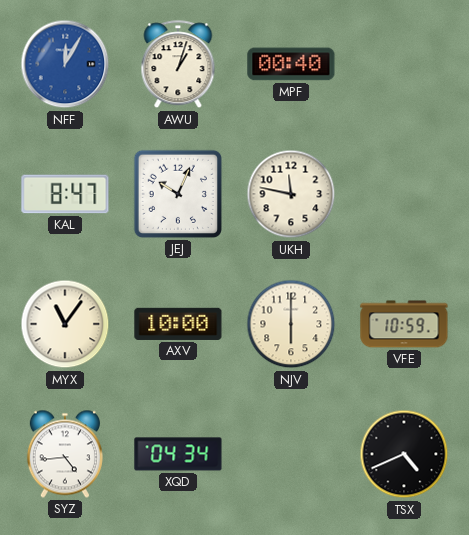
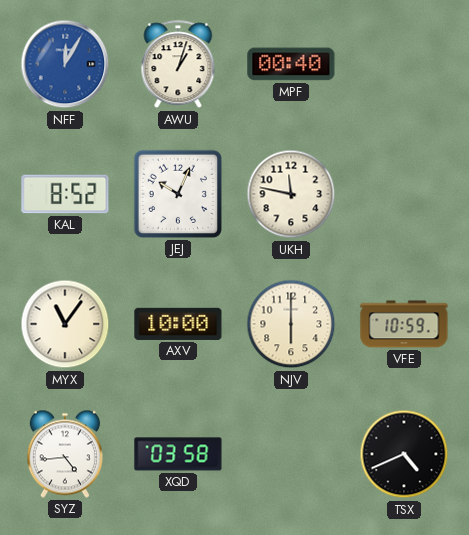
KAL: 8:47 -> 8:52 (65, 194)
XQD: 04:34 -> 03:58 (178, 454)
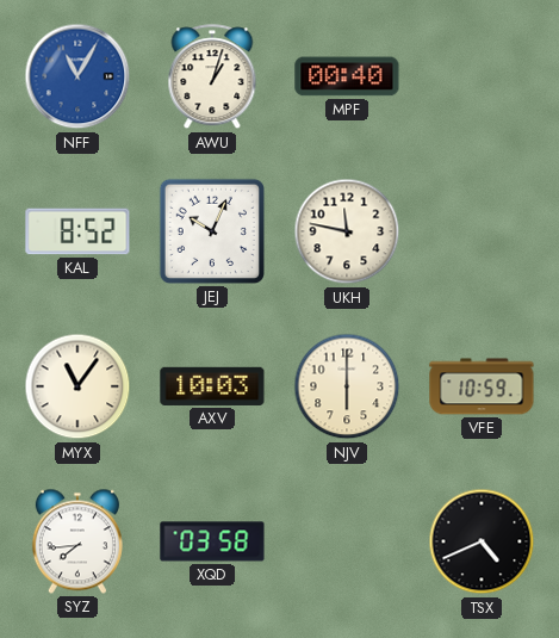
NFF: 12:05 -> 11:05 (77, 76)
AXV: 10:00 -> 10:03 (212, 386)
SYZ: 4:44 -> 7:44 (77, 541)
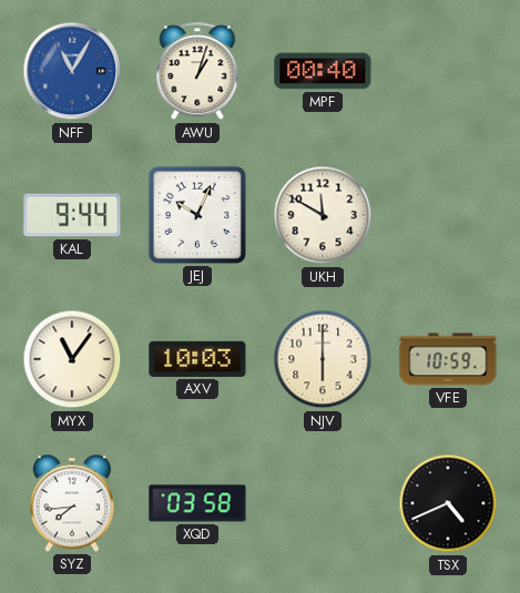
KAL: 8:52 -> 9:44 (72, 215)
UKH: 11:47 -> 11:50 (323, 215)
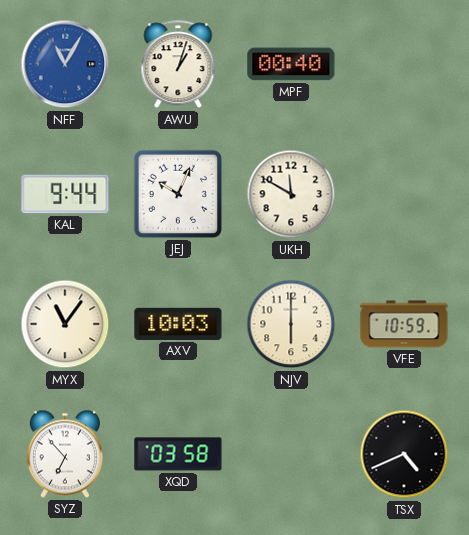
SYZ: 7:44 -> 6:53 (65, 454)
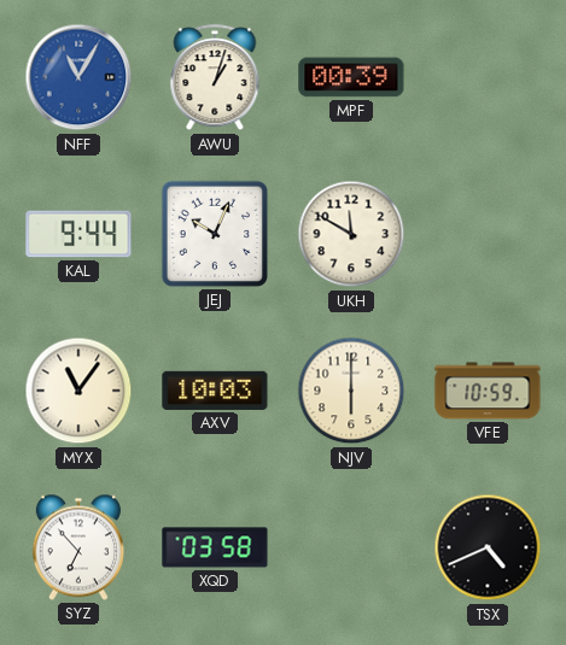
MPF: 00:40 -> 00:39 (351, 77)
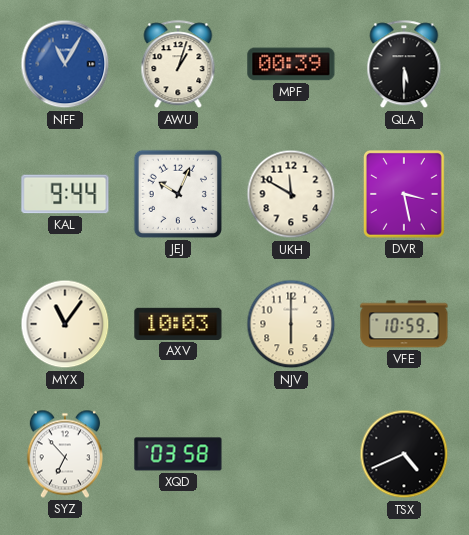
QLA: none -> 5:30 (404, 65)
DVR: none -> 3:28 (404, 194)
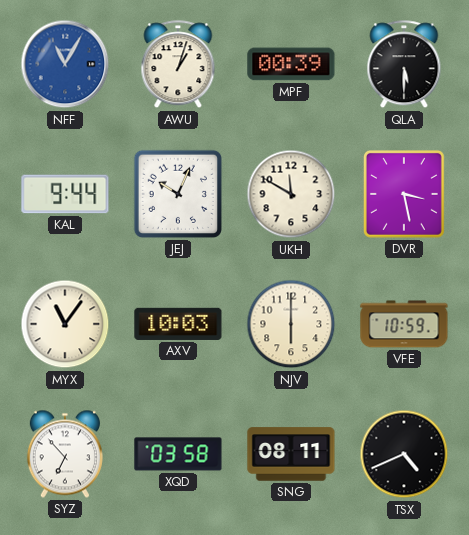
SNG: none -> 08:11 (291, 454)
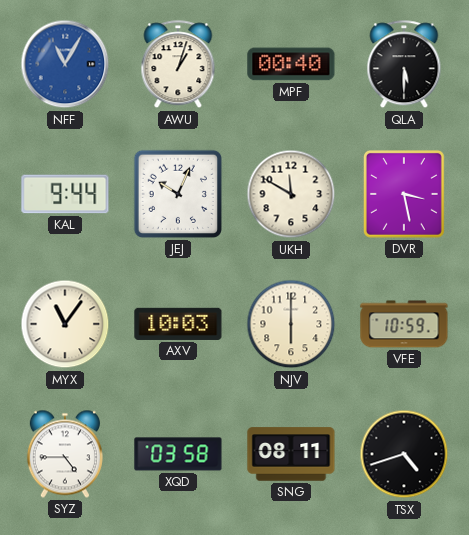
MPF: 00:39 -> 00:40 (291, 64)
SYZ: 6:53 -> 4:45 (65, 454)
TSX: 4:41 -> 4:42 (404, 454)
